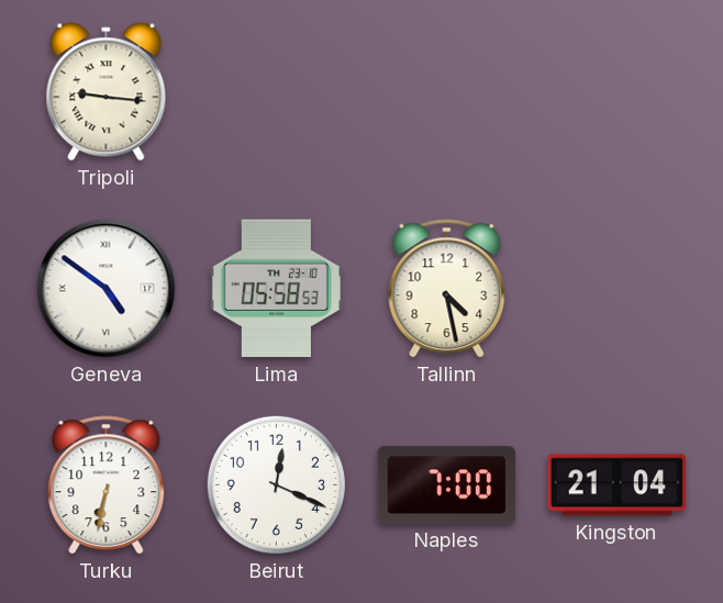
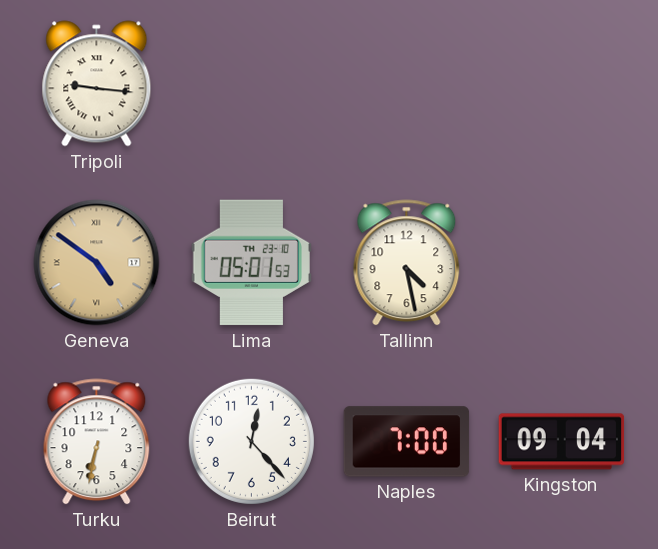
Geneva dial: white -> champagne (97, 263)
Lima: 05:58 -> 05:01 (251, 263)
Beirut: 12:19 -> 12:23 (251, 441)
Kingston: 21:04 -> 09:04 (562, 442)
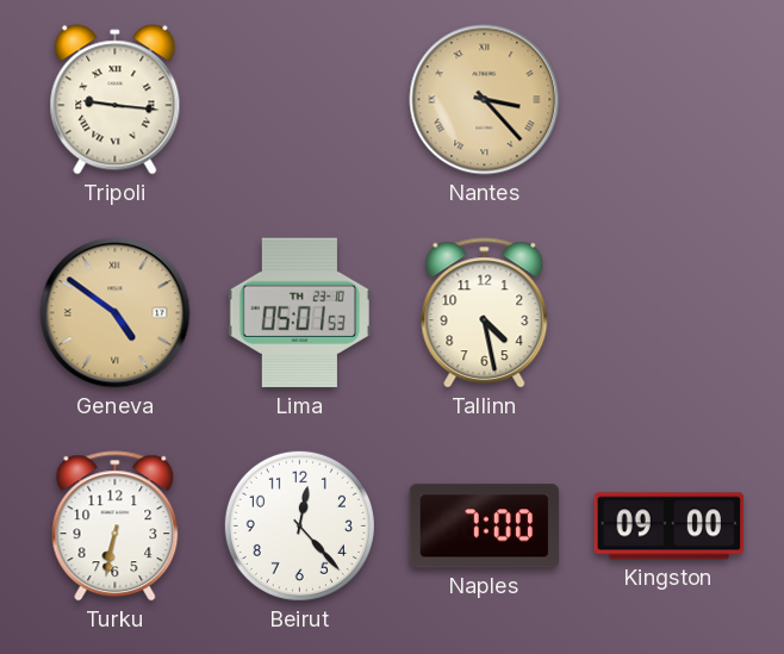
Nantes: none -> 3:23 (485, 100)
Kingston: 09:04 -> 09:00 (670, 527)
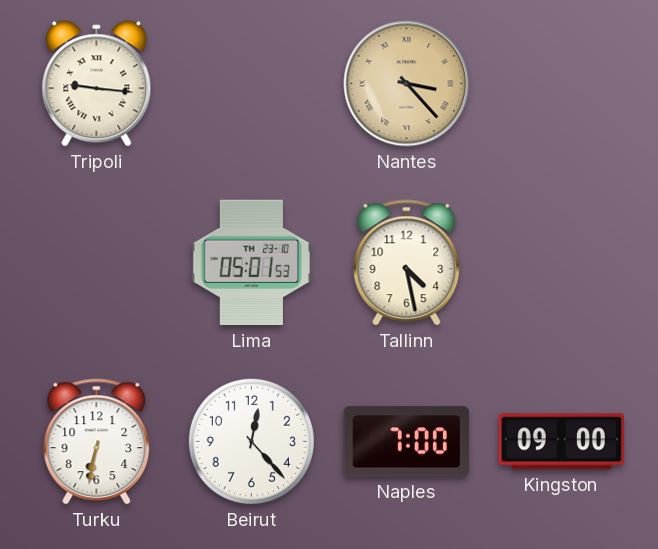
Geneva: 4:51 -> none (116, 313)
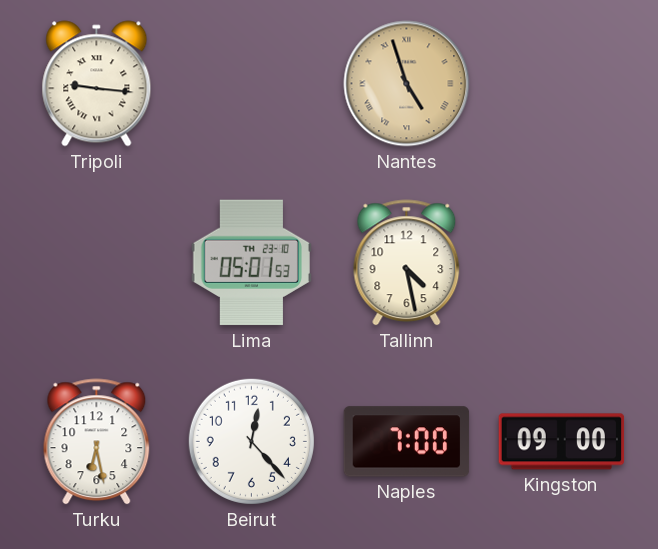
Nantes: 3:23 -> 4:57 (407, 84)
Turku: 6:32 -> 6:28 (97, 442)
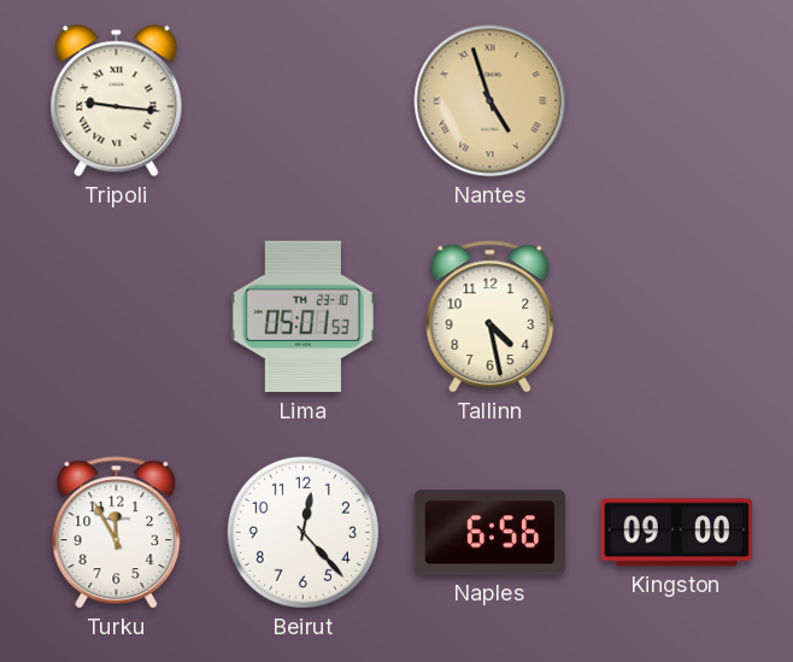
Turku: 6:28 -> 11:55 (117, 533)
Naples: 7:00 -> 6:56 (491, 533)
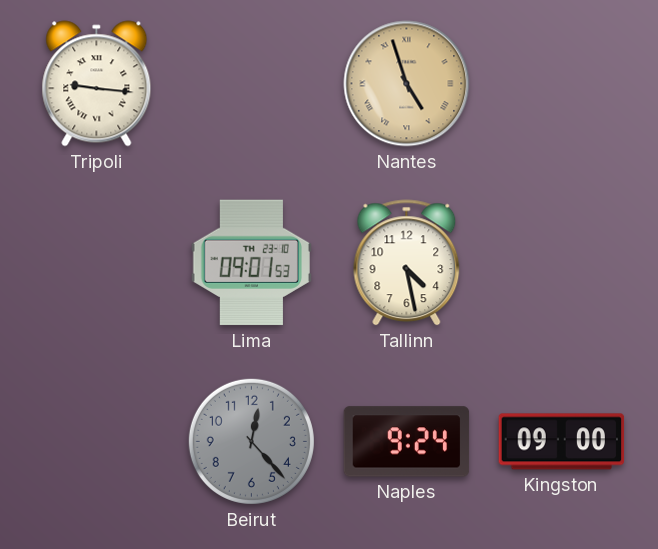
Lima: 05:01 -> 09:01 (251, 263)
Turku: 11:55 -> none (117, 533)
Beirut dial: white -> grey (251, 441)
Naples: 6:56 -> 9:24 (407, 442)
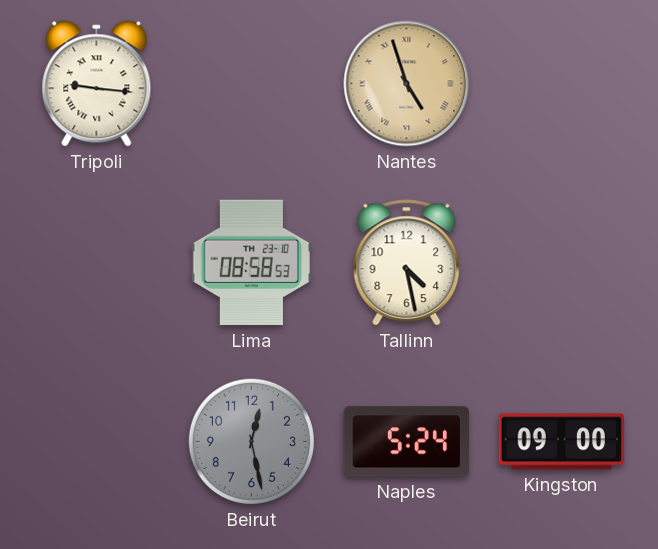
Lima: 09:01 -> 08:58 (251, 263)
Beirut: 12:23 -> 12:28 (251, 441)
Naples: 9:24 -> 5:24 (407, 442)
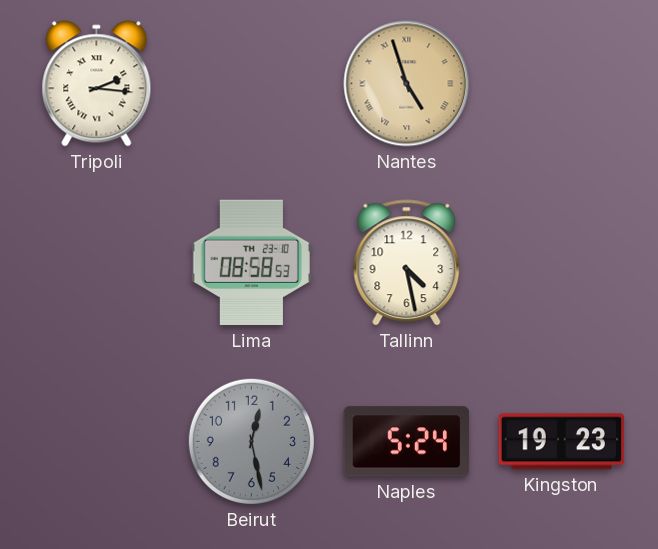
Tripoli: 9:16 -> 2:16 (97, 84)
Kingston: 09:00 -> 19:23 (562, 442)
